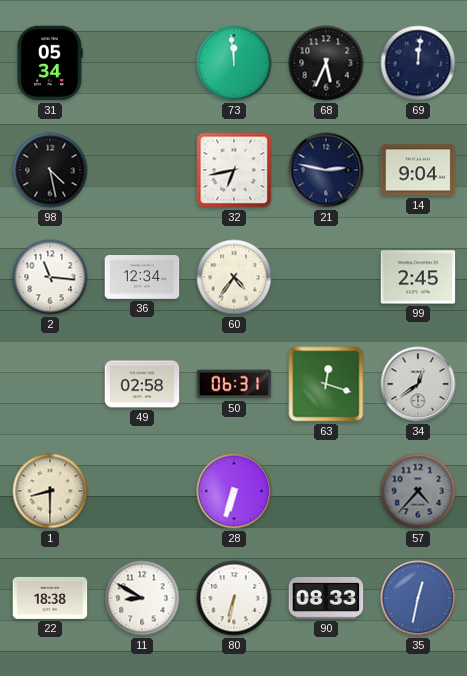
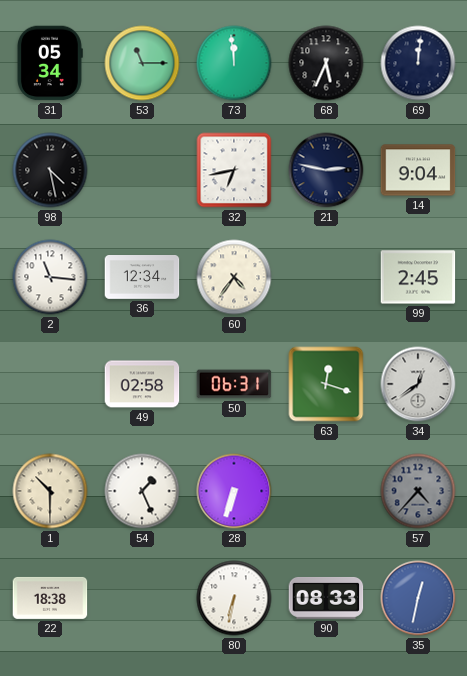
53: none -> 11:15 (142, 63)
1: 8:30 -> 10:30 (50, 491)
54: none -> 1:26 (142, 491)
11: 8:50 -> none (142, 598)
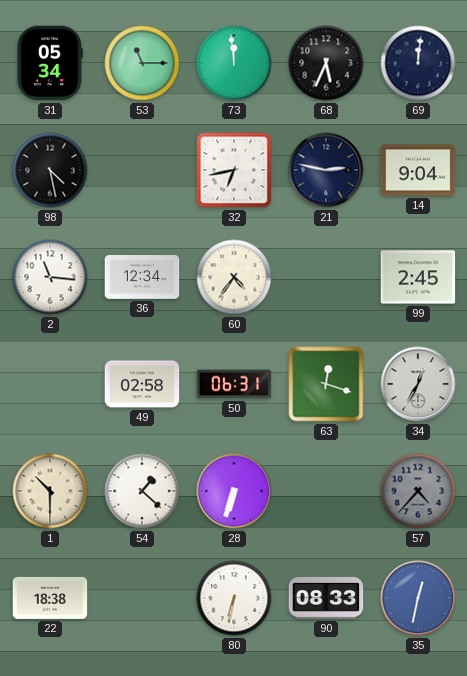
34: 12:39 -> 12:35 (418, 384)
54: 1:26 -> 1:22 (142, 491)
